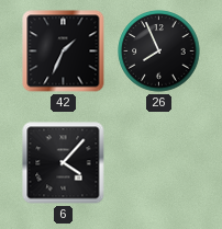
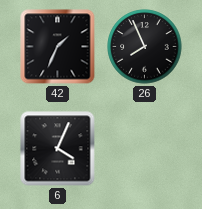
6: 4:07 -> 4:04 (58, 149)
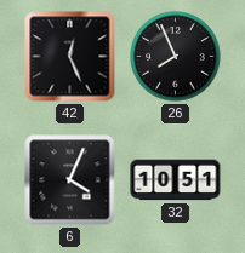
42: 1:34 -> 12:26 (70, 57)
32: none -> 10:51 (176, 180)
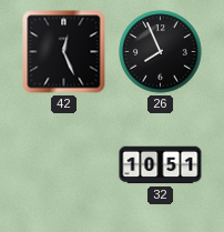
6: 4:04 -> none (70, 180)
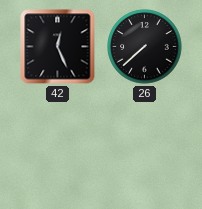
26: 7:56 -> 7:38 (145, 47)
32: 10:51 -> none (161, 165)
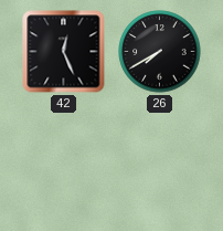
26: 7:38 -> 7:40 (160, 52)
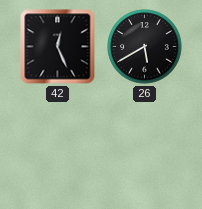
26: 7:40 -> 5:40 (145, 47)
